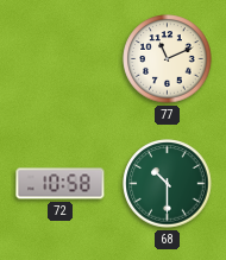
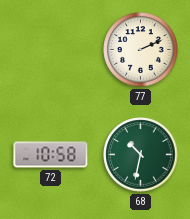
77: 11:11 -> 2:11 (141, 50)
68: 10:30 -> 10:32 (141, 155)
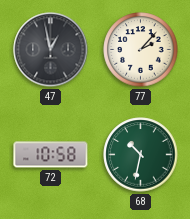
47: none -> 12:58 (51, 50)
77: 2:11 -> 2:07 (141, 50)
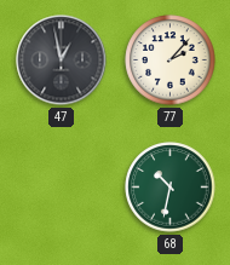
72: 10:58 -> none (51, 155)
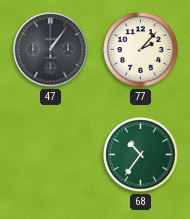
47: 12:58 -> 1:06 (51, 50)
68: 10:32 -> 10:36 (141, 155)
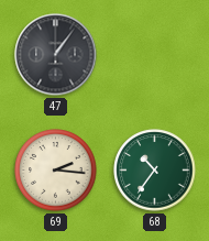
77: 2:07 -> none (141, 50)
69: none -> 2:16 (56, 171)
